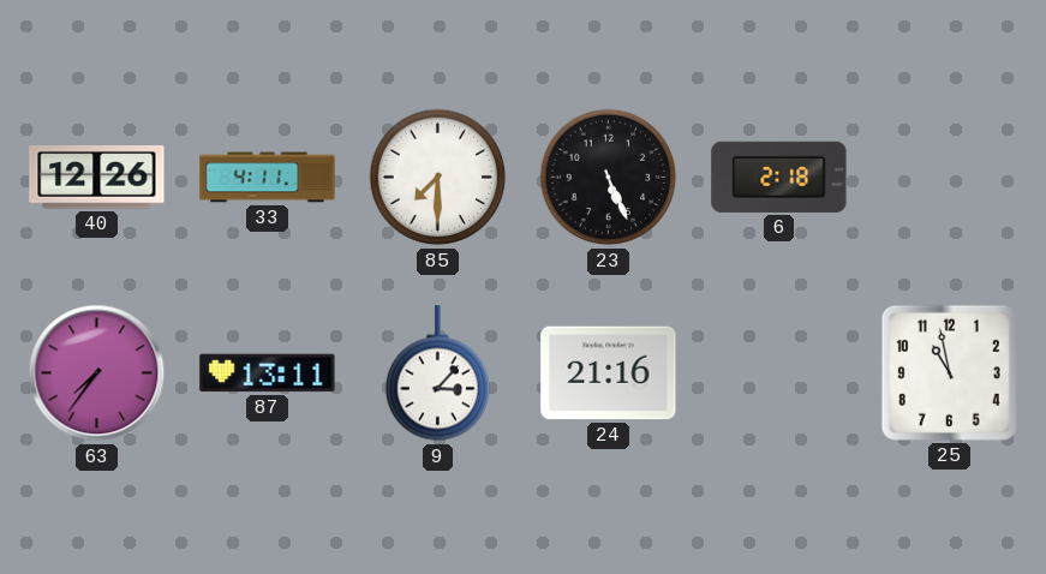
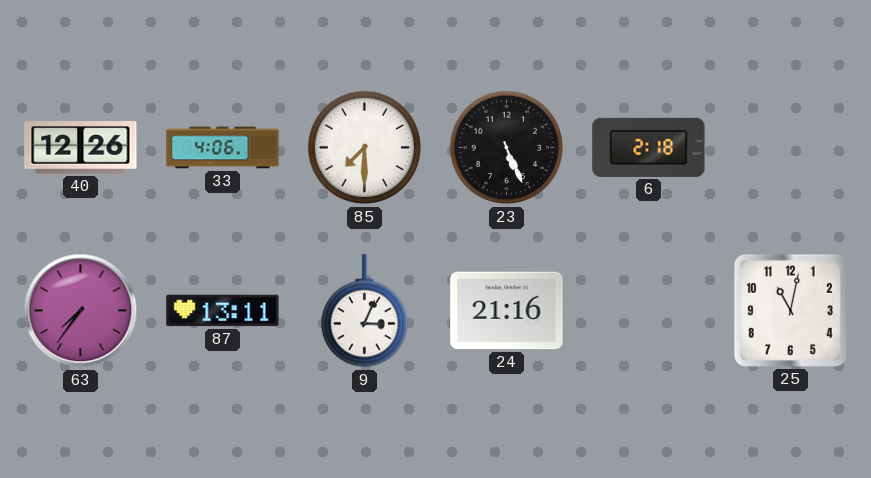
33: 4:11 -> 4:06 (223, 148)
9: 3:07 -> 3:04 (364, 311)
25: 10:58 -> 11:02 (790, 310)
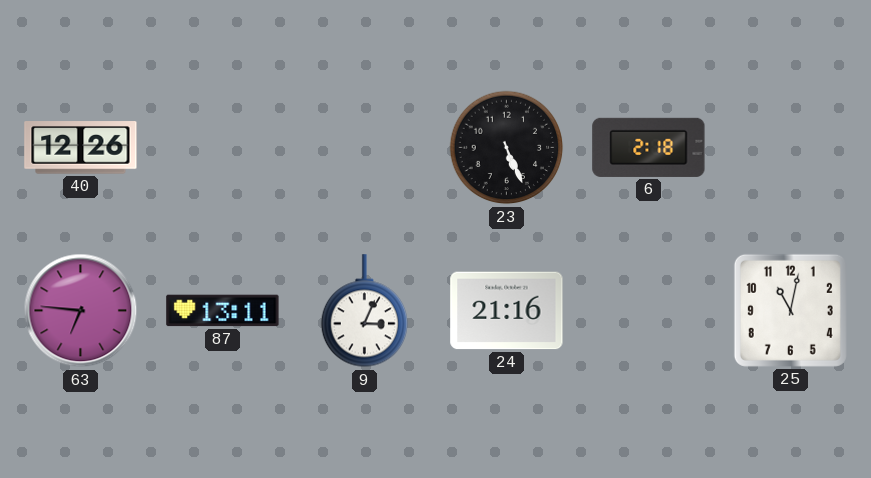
33: 4:06 -> none (223, 148)
85: 7:30 -> none (365, 148)
63: 7:36 -> 6:46 (81, 311)
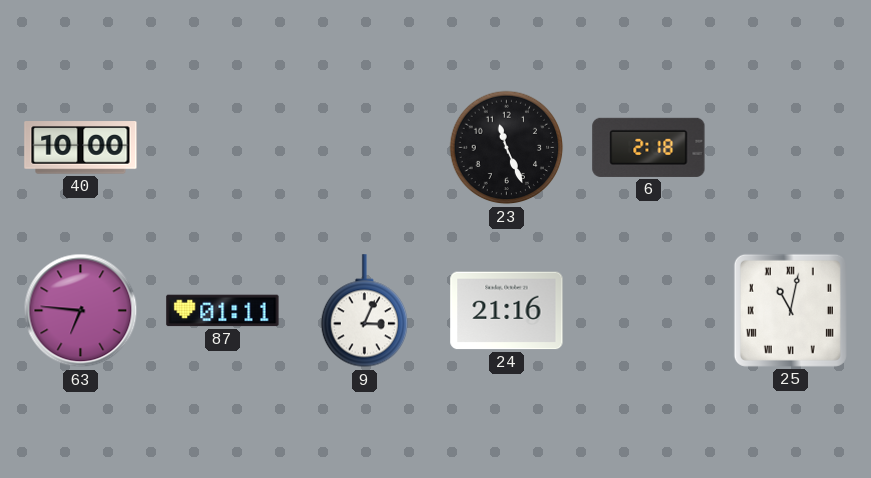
40: 12:26 -> 10:00 (81, 148)
23: 5:26 -> 11:26 (507, 148)
87: 13:11 -> 01:11 (223, 311)
25 numerals: Arabic -> Roman (790, 310)
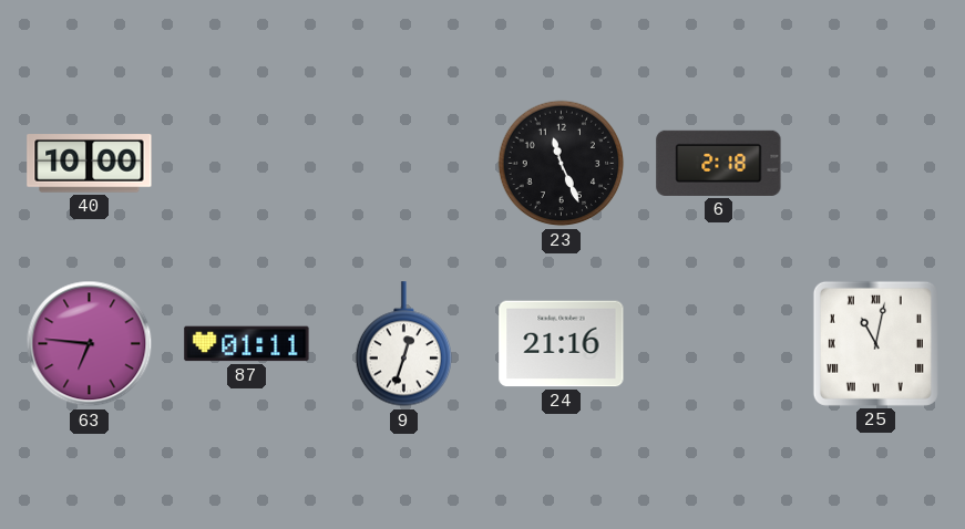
9: 3:04 -> 12:33 (403, 344)
